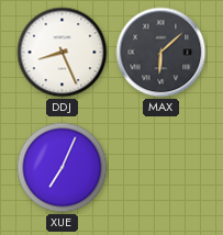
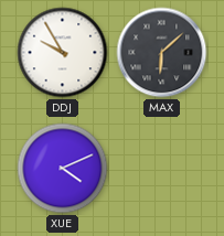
DDJ: 8:26 -> 9:55 (63, 53)
XUE: 7:04 -> 4:11 (63, 169)
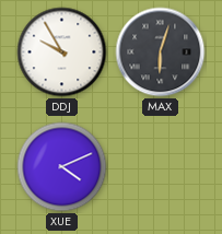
MAX: 6:08 -> 6:03 (161, 52)
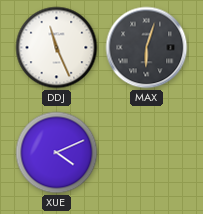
DDJ: 9:55 -> 11:26 (57, 48)
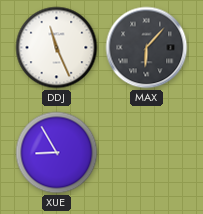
MAX: 6:03 -> 6:07 (147, 48)
XUE: 4:11 -> 8:55 (57, 153)
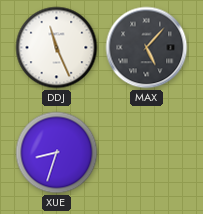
MAX: 6:07 -> 5:07 (147, 48)
XUE: 8:55 -> 8:33 (57, 153)
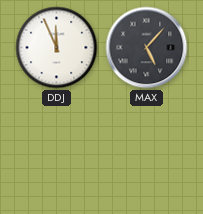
DDJ: 11:26 -> 11:56 (57, 48)
XUE: 8:33 -> none (57, 153)
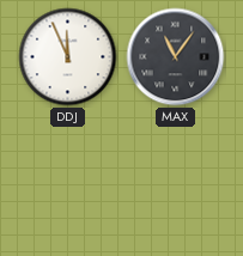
MAX: 5:07 -> 11:06 (176, 57)
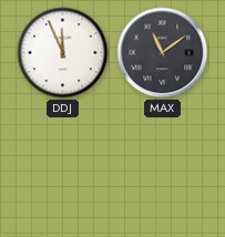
MAX: 11:06 -> 11:09 (163, 53)
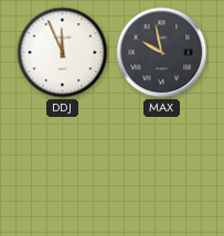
MAX: 11:09 -> 9:58 (162, 53)
